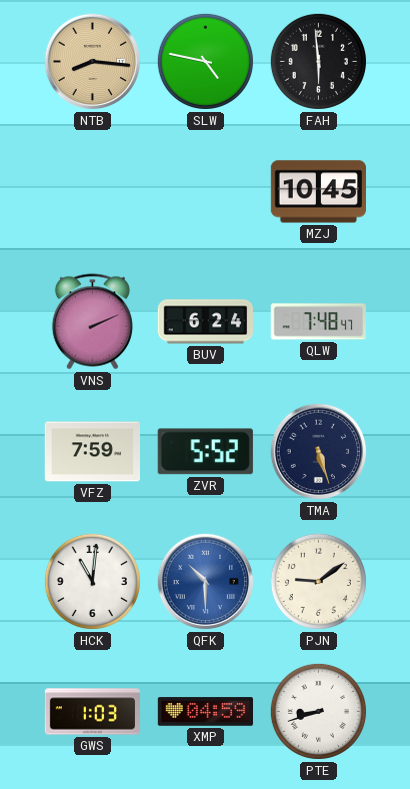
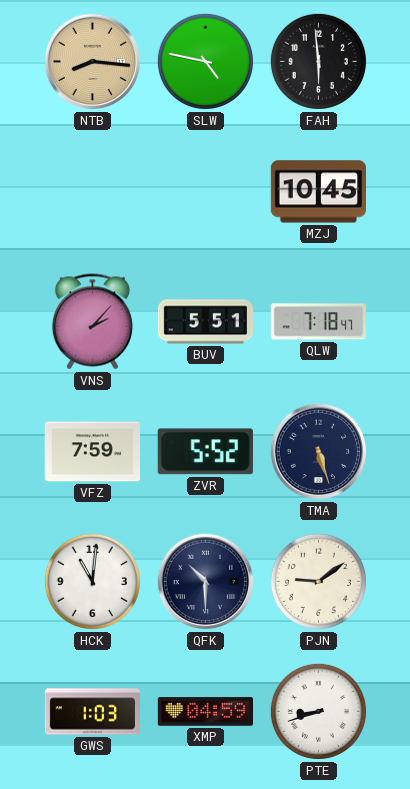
VNS: 2:11 -> 2:07 (92, 322)
BUV: 6:24 -> 5:51 (205, 322)
QLW: 7:48 -> 7:18 (318, 322)
QFK dial: blue -> navy (206, 582)
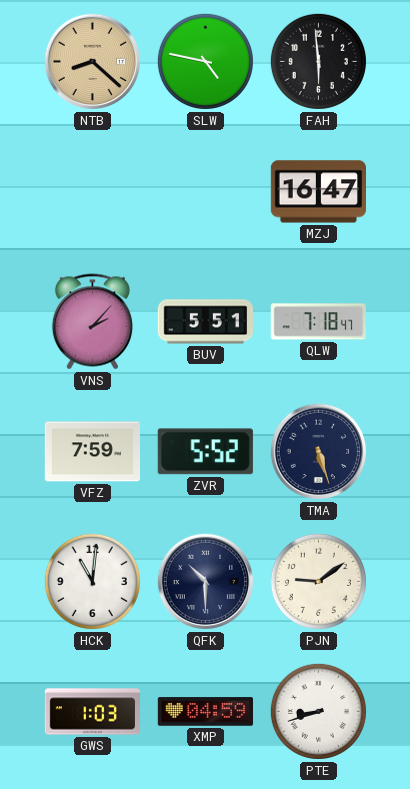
NTB: 8:16 -> 8:22 (93, 62)
MZJ: 10:45 -> 16:47 (318, 192)
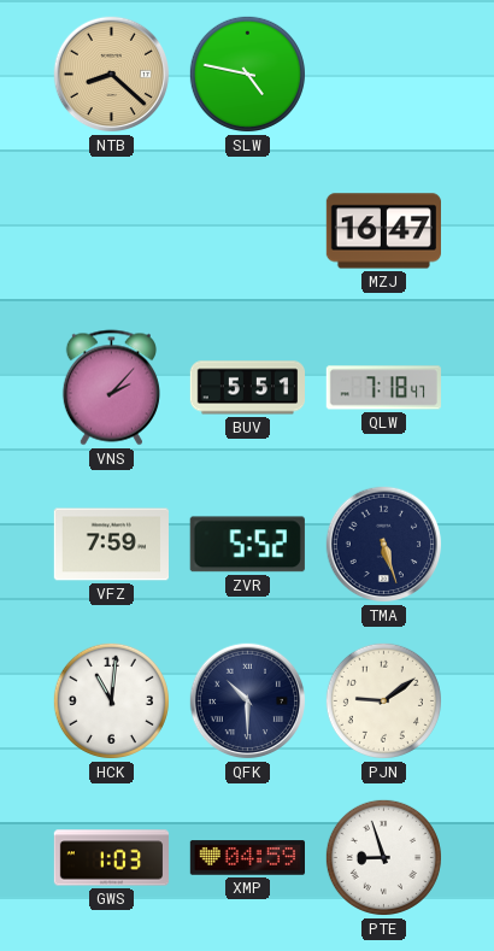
FAH: 5:59 -> none (318, 61)
PTE: 8:42 -> 8:57 (383, 857)
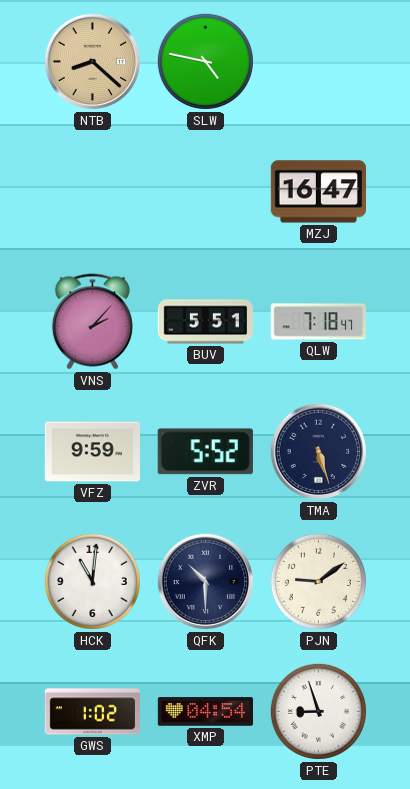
VFZ: 7:59 -> 9:59 (92, 452)
GWS: 1:03 -> 1:02 (93, 712)
XMP: 04:59 -> 04:54 (205, 712)
